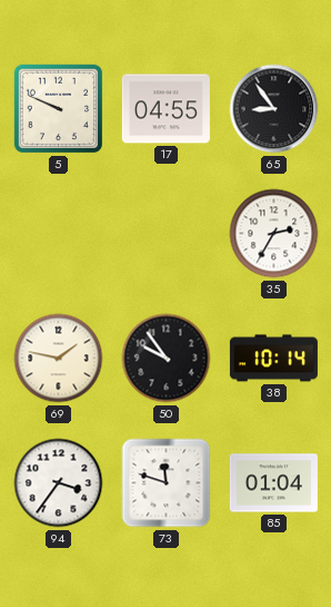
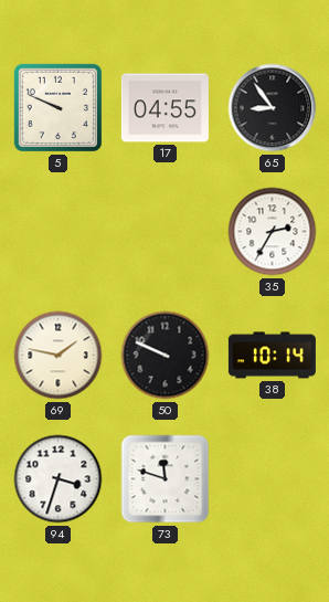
50: 9:54 -> 9:49 (166, 356)
94: 3:36 -> 3:33 (59, 479)
85: 01:04 -> none (273, 483)
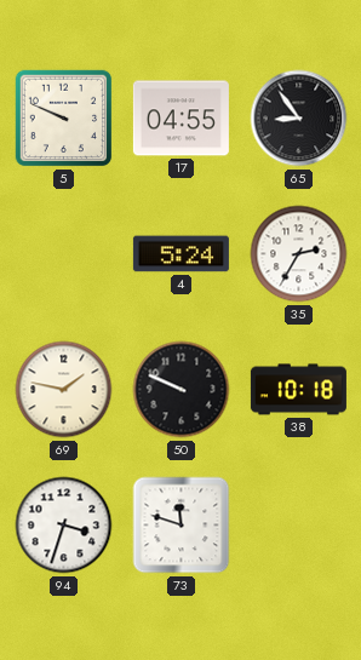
4: none -> 5:24 (180, 254)
38: 10:14 -> 10:18 (298, 390)
